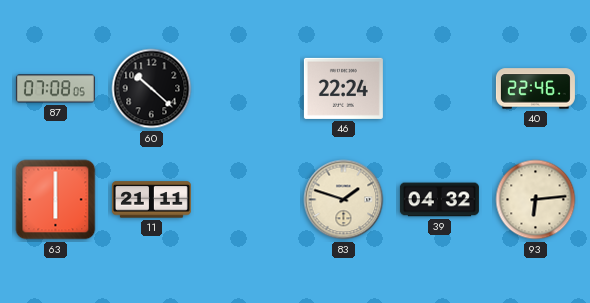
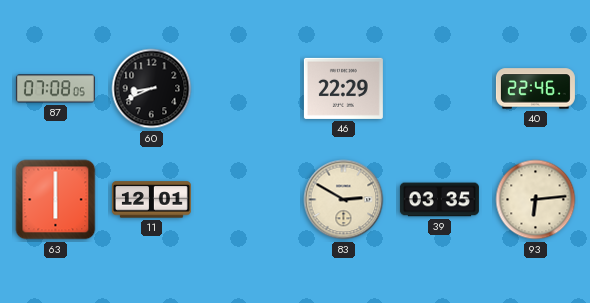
60: 10:22 -> 8:41 (152, 89)
46: 22:24 -> 22:29 (343, 88)
11: 21:11 -> 12:01 (151, 200)
83: 1:48 -> 2:50 (344, 200)
39: 04:32 -> 03:35 (439, 200)
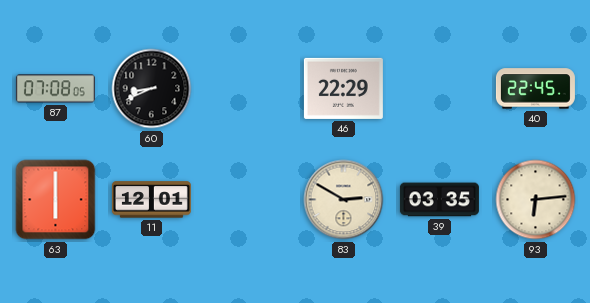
40: 22:46 -> 22:45 (535, 89)
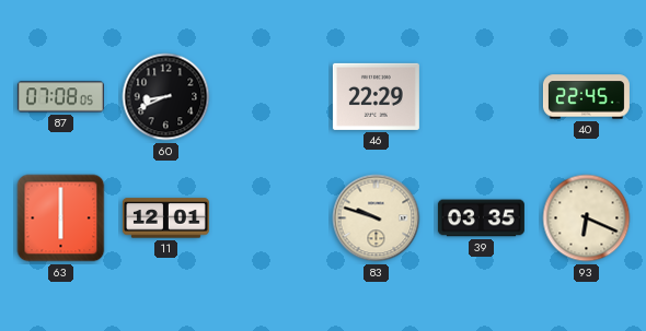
83: 2:50 -> 9:48 (377, 218)
93: 6:14 -> 6:19 (587, 218)
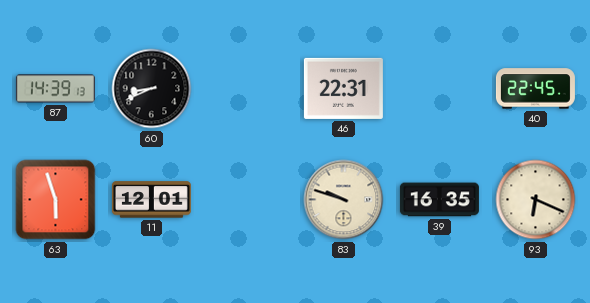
87: 07:08 -> 14:39 (55, 89)
46: 22:29 -> 22:31 (343, 88)
63: 6:00 -> 5:57 (56, 200)
39: 03:35 -> 16:35 (439, 200)
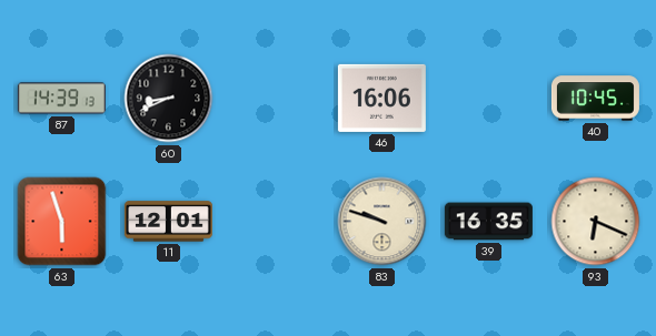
46: 22:31 -> 16:06 (381, 98)
40: 22:45 -> 10:45 (595, 99)
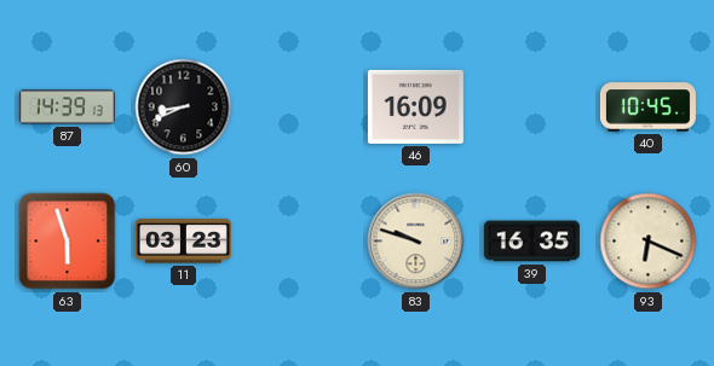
46: 16:06 -> 16:09 (415, 106)
11: 12:01 -> 03:23 (183, 242)
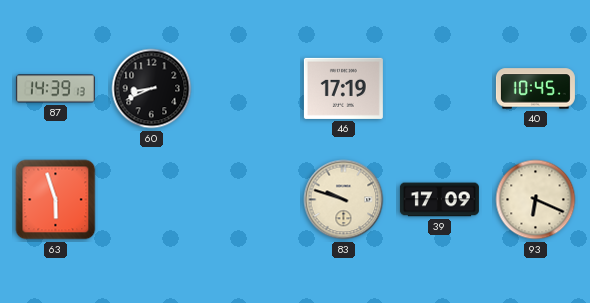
46: 16:09 -> 17:19 (343, 88)
11: 03:23 -> none (183, 242)
39: 16:35 -> 17:09 (439, 200)
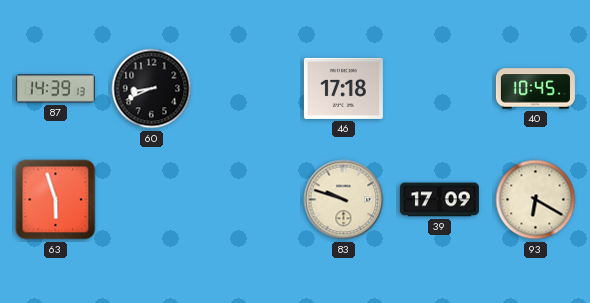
46: 17:19 -> 17:18 (343, 88)
93: 6:19 -> 6:20 (536, 200)
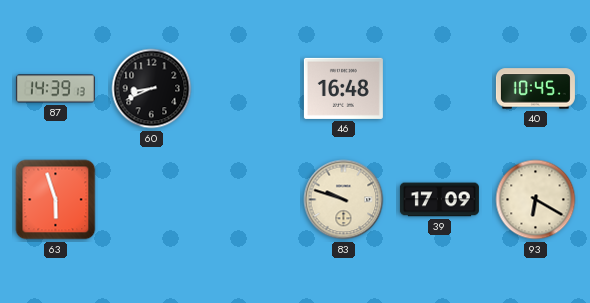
46: 17:18 -> 16:48 (343, 88)
